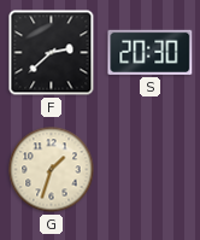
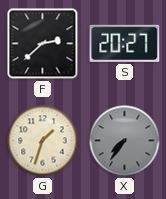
S: 20:30 -> 20:27 (125, 43)
X: none -> 7:36 (125, 141)
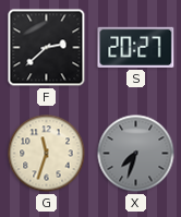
G: 1:33 -> 11:33 (47, 154)
X: 7:36 -> 7:33 (136, 154)
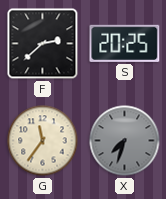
S: 20:27 -> 20:25 (125, 43)
G: 11:33 -> 11:36 (43, 141)
